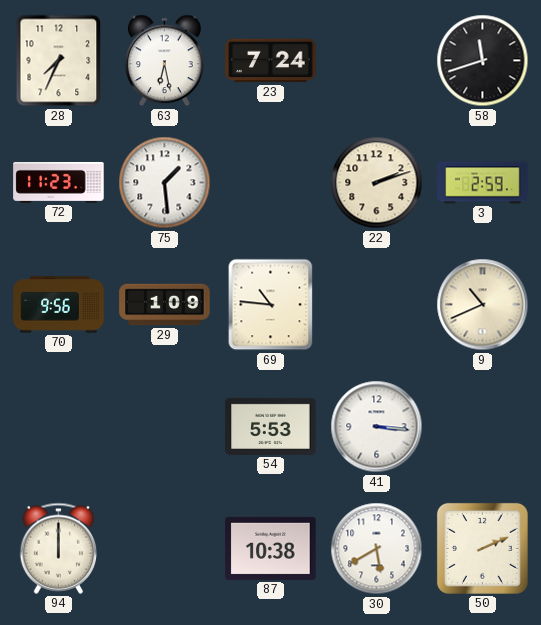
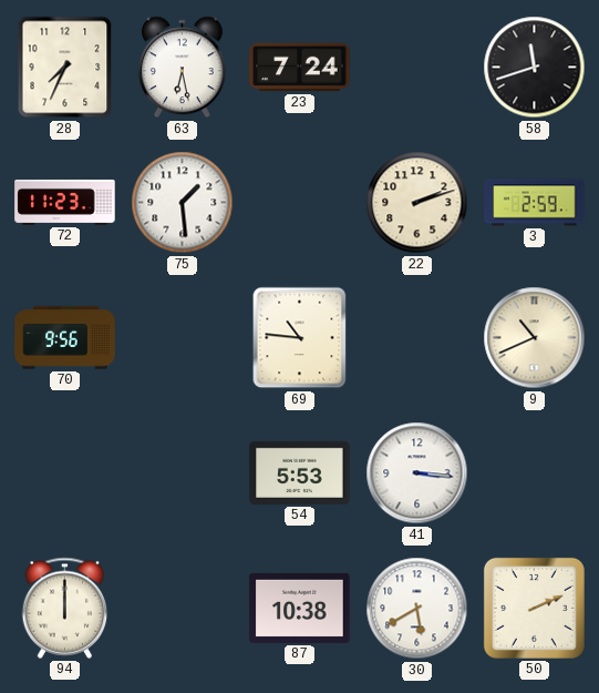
29: 1:09 -> none (165, 305)
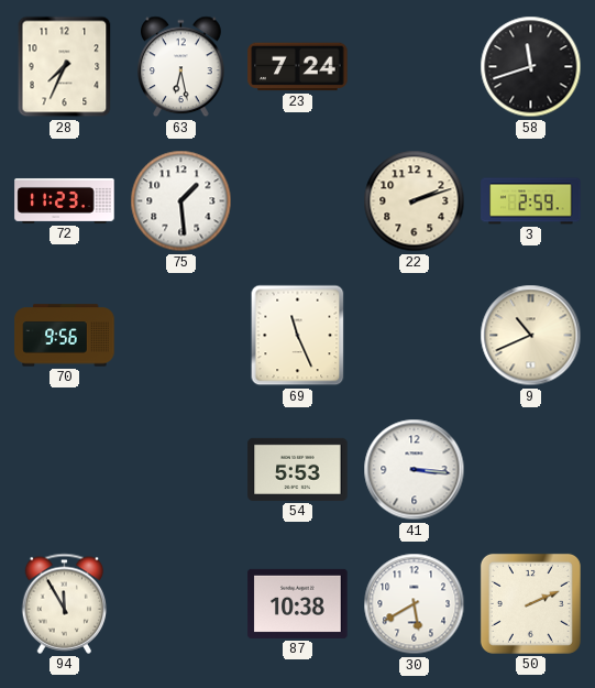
69: 10:46 -> 11:26 (298, 336)
94: 12:00 -> 11:55 (65, 603)
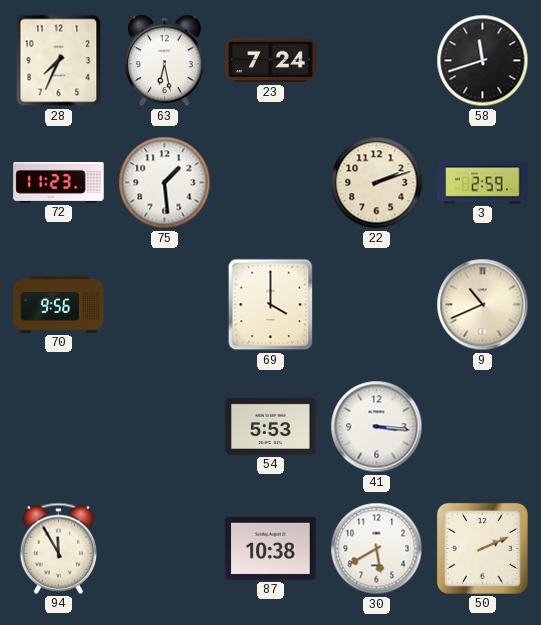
69: 11:26 -> 4:00 (271, 305)
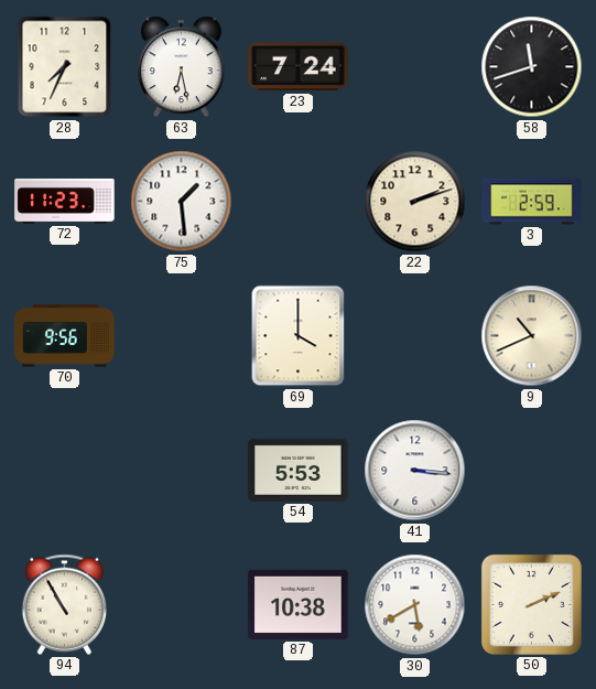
94: 11:55 -> 10:55 (65, 604)
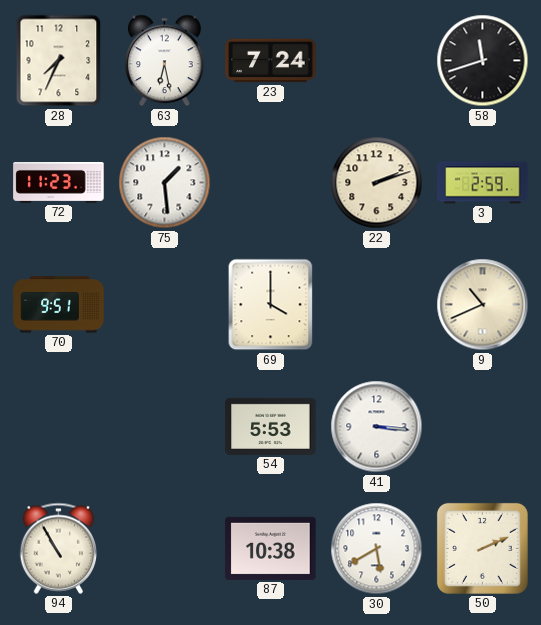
70: 9:56 -> 9:51 (59, 305)
